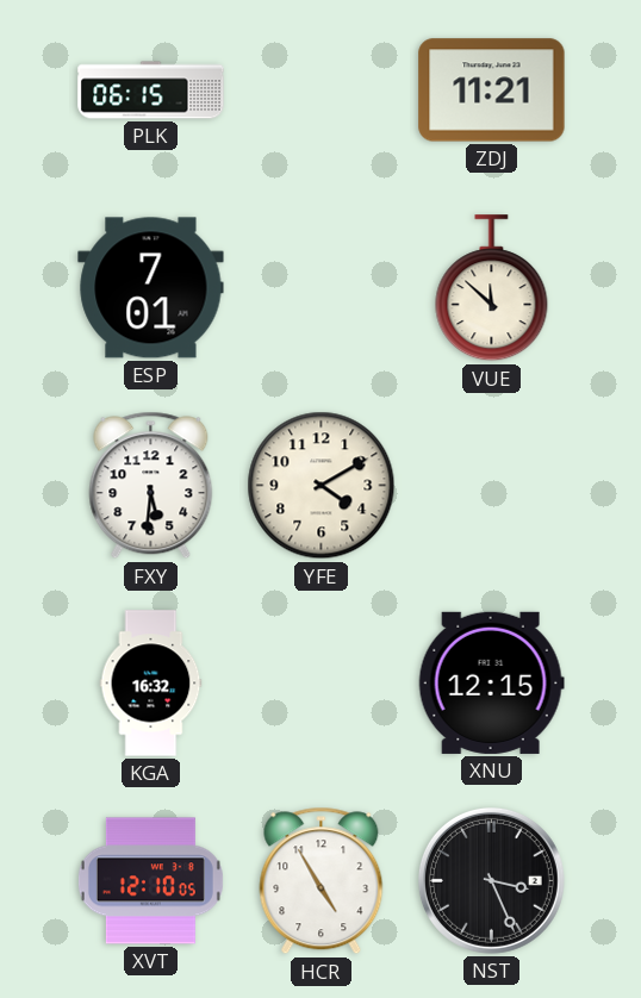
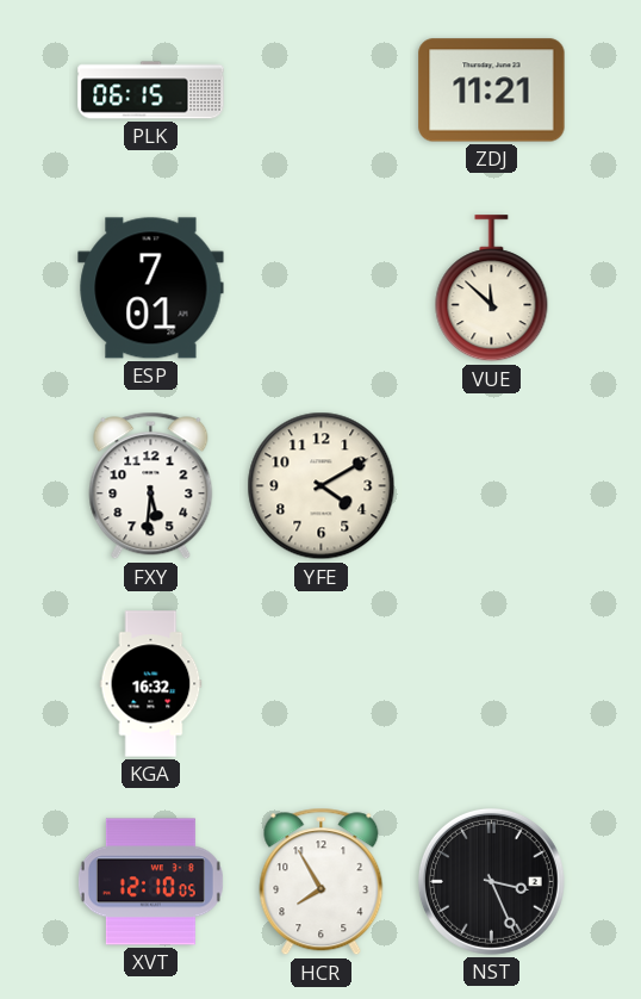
XNU: 12:15 -> none (491, 682)
HCR: 4:55 -> 7:55 (322, 882)
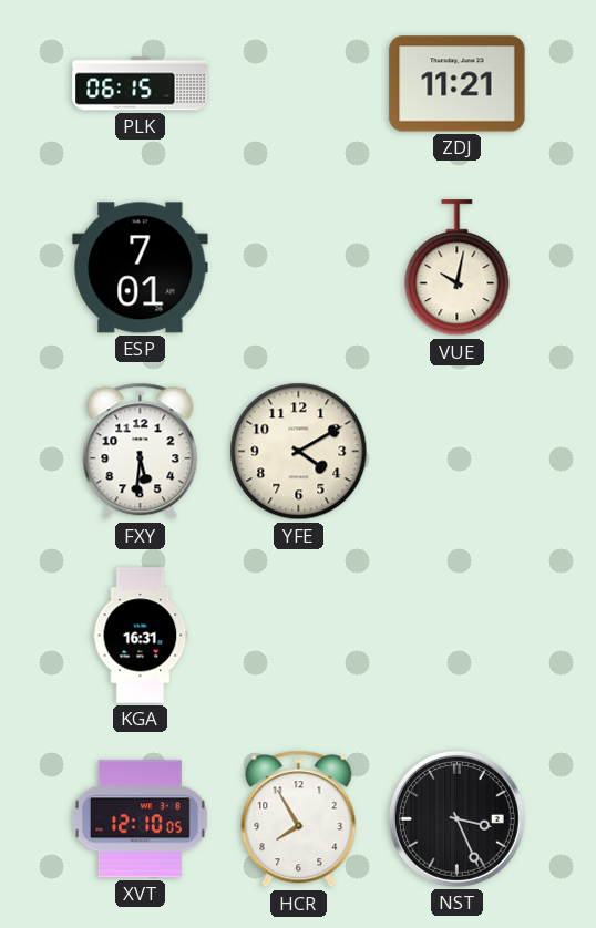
VUE: 11:52 -> 10:02 (458, 268)
KGA: 16:32 -> 16:31 (141, 636)
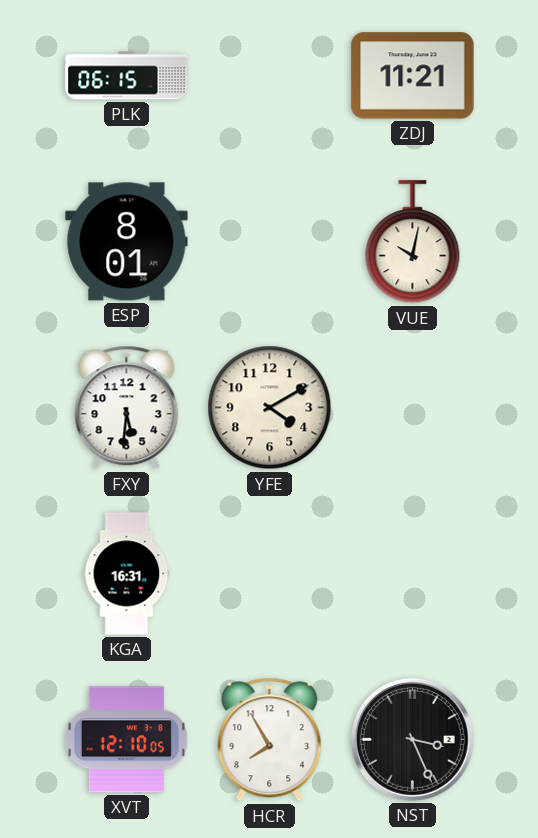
ESP: 7:01 -> 8:01 (127, 242)
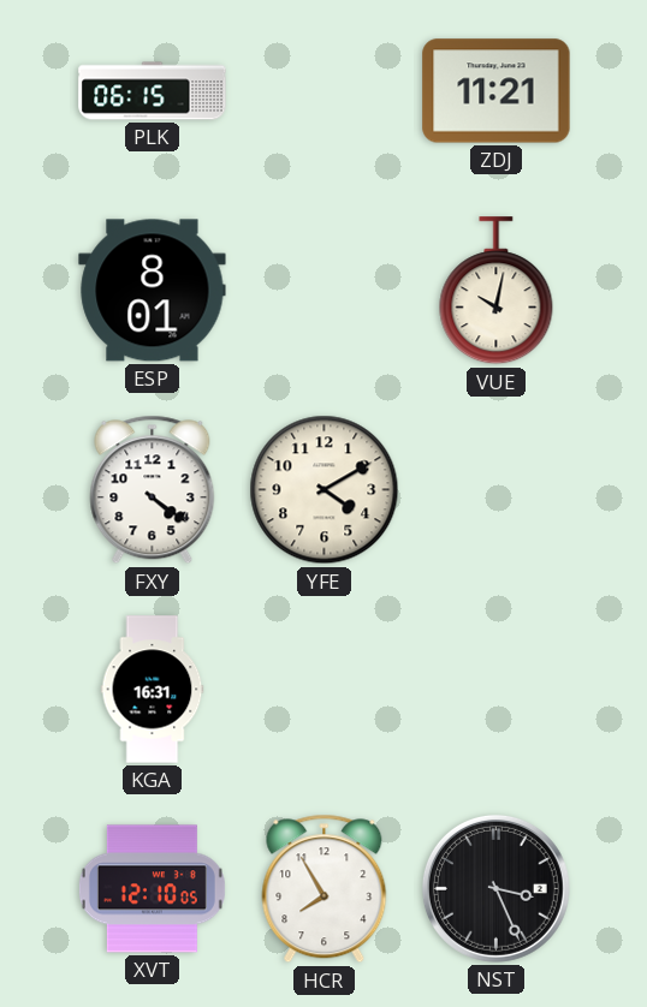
FXY: 5:31 -> 4:21 (153, 490)
